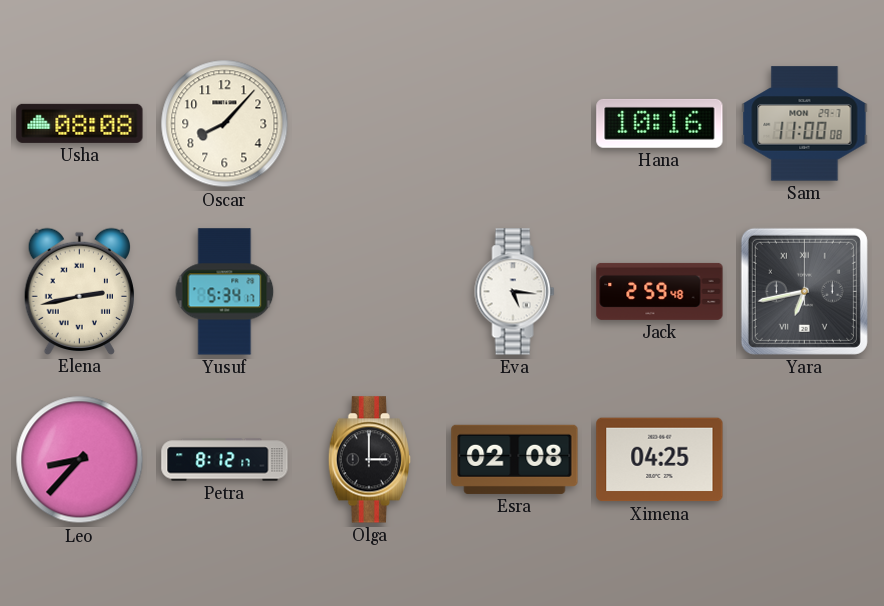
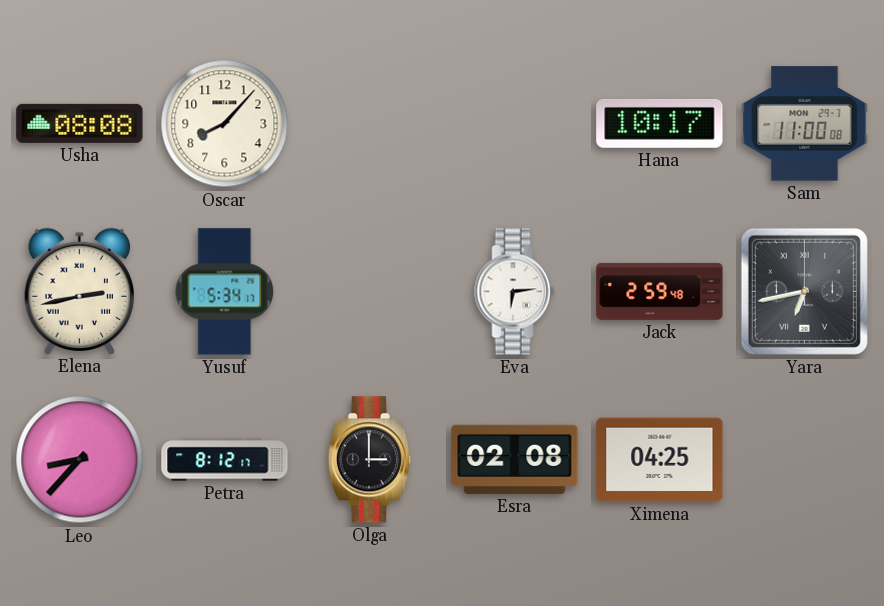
Hana: 10:16 -> 10:17 (660, 123)
Eva: 5:16 -> 6:14 (515, 292)
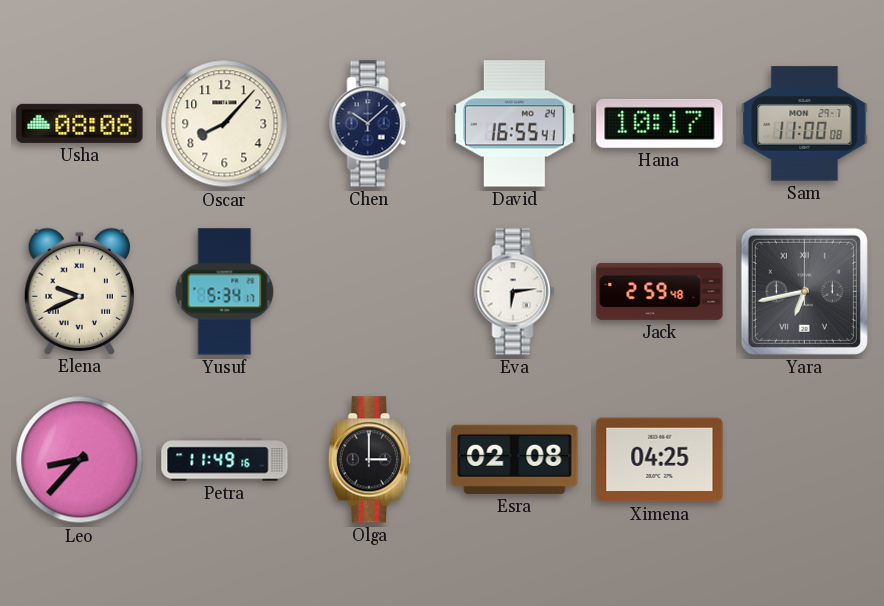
Chen: none -> 10:08 (370, 124)
David: none -> 16:55 (514, 124)
Elena: 2:43 -> 9:41 (79, 291)
Petra: 8:12 -> 11:49 (225, 460)
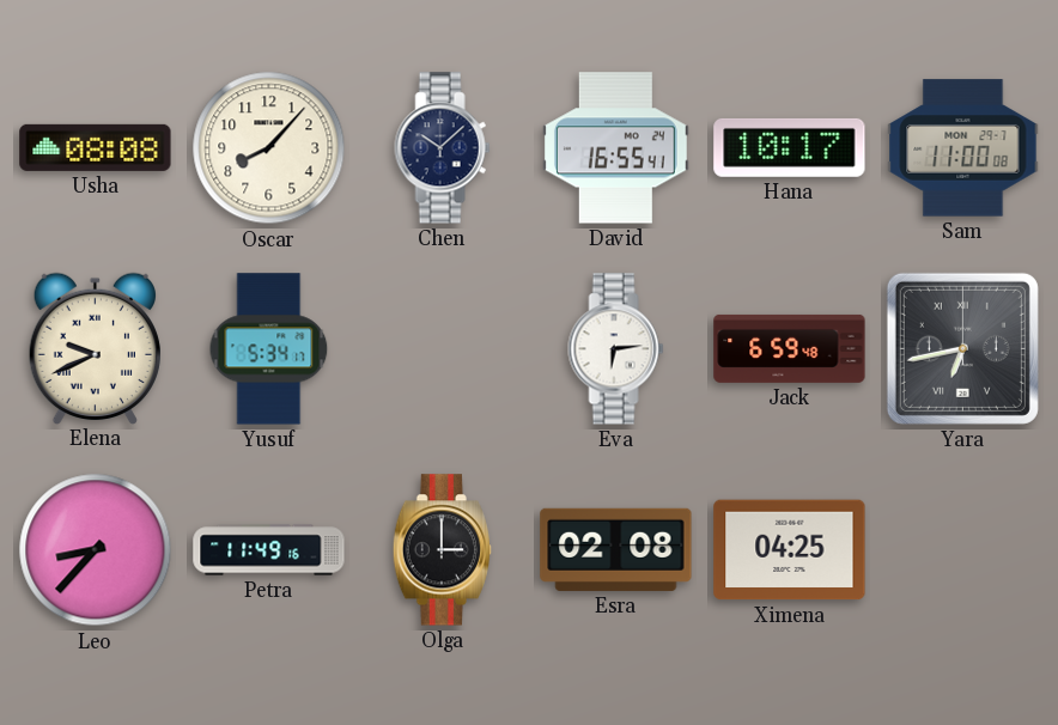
Jack: 2:59 -> 6:59 (790, 348)
